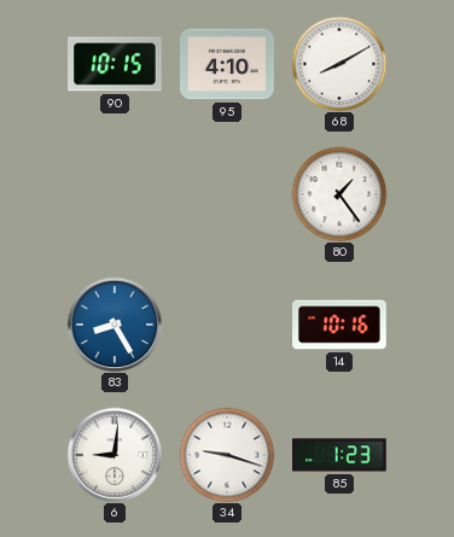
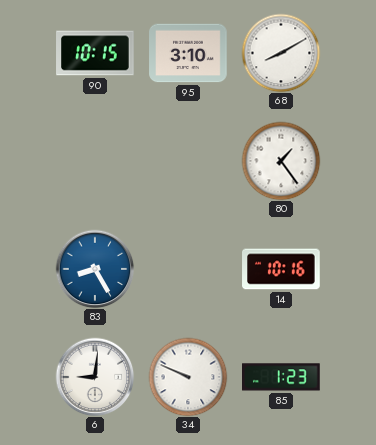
95: 4:10 -> 3:10 (188, 53)
34: 9:18 -> 9:49 (188, 377)
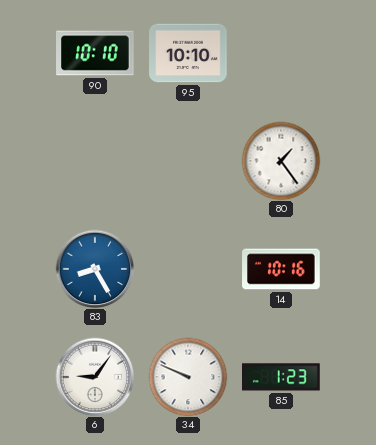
90: 10:15 -> 10:10 (95, 53)
95: 3:10 -> 10:10 (188, 53)
68: 8:10 -> none (281, 53)
6: 9:01 -> 9:06 (95, 377)
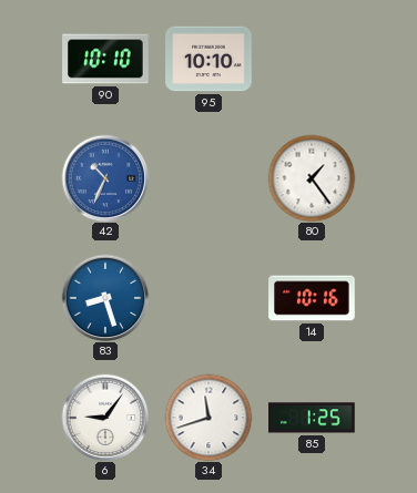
42: none -> 10:34 (105, 178)
83: 8:25 -> 8:27 (105, 298)
34: 9:49 -> 11:42 (208, 418)
85: 1:23 -> 1:25 (312, 418)
